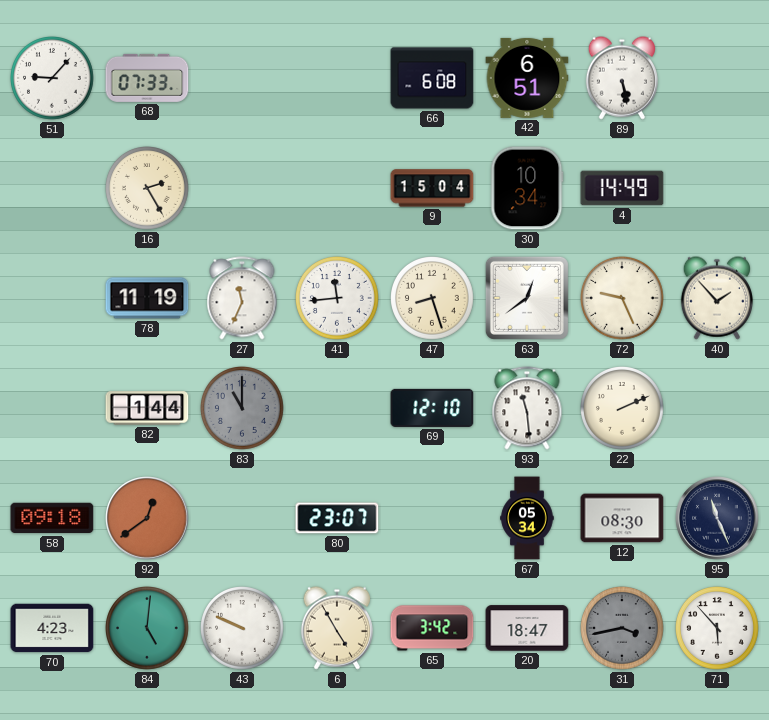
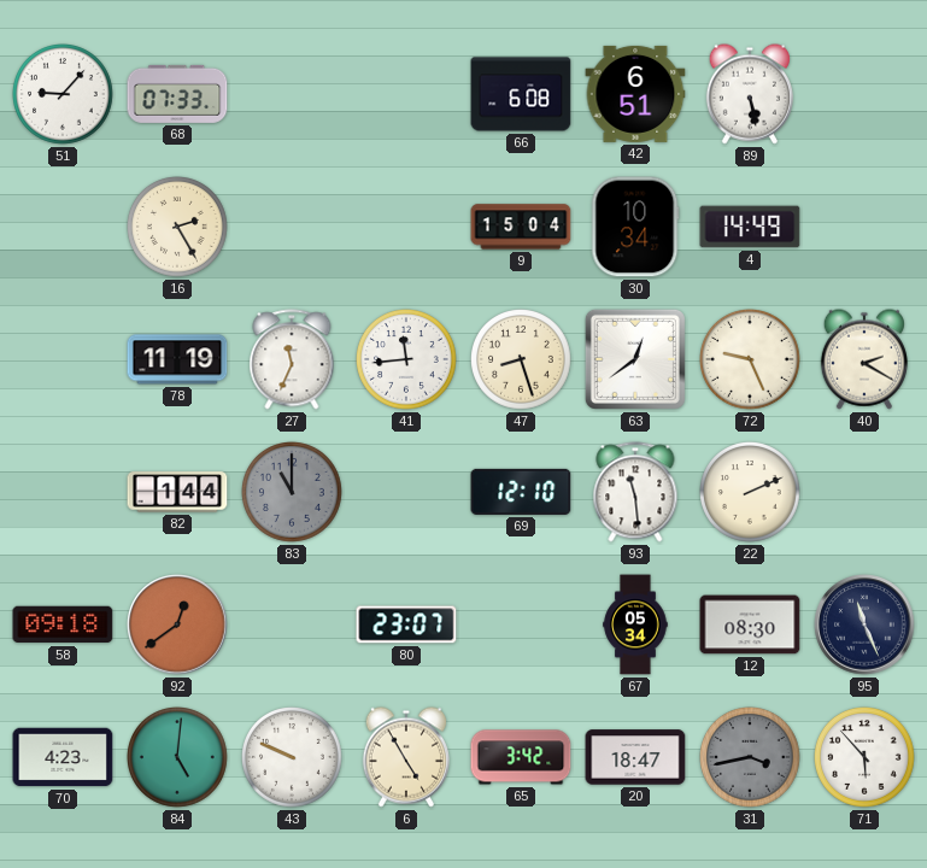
40: 1:53 -> 2:20 (864, 359)
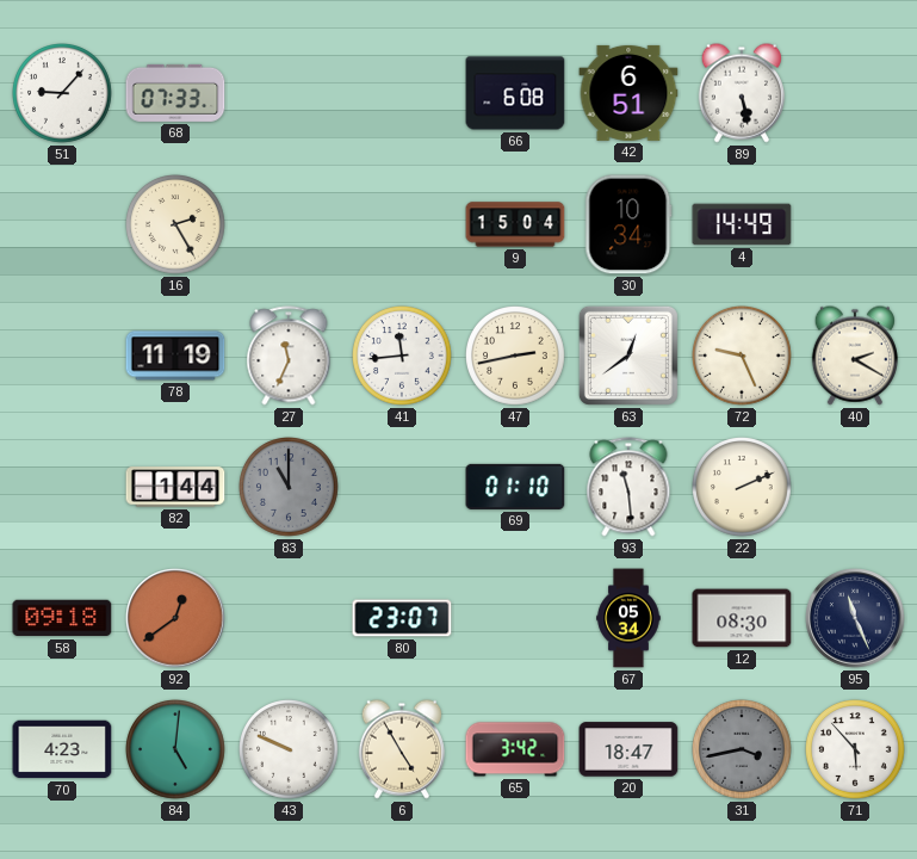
47: 8:27 -> 2:43 (516, 357)
69: 12:10 -> 01:10 (515, 487)
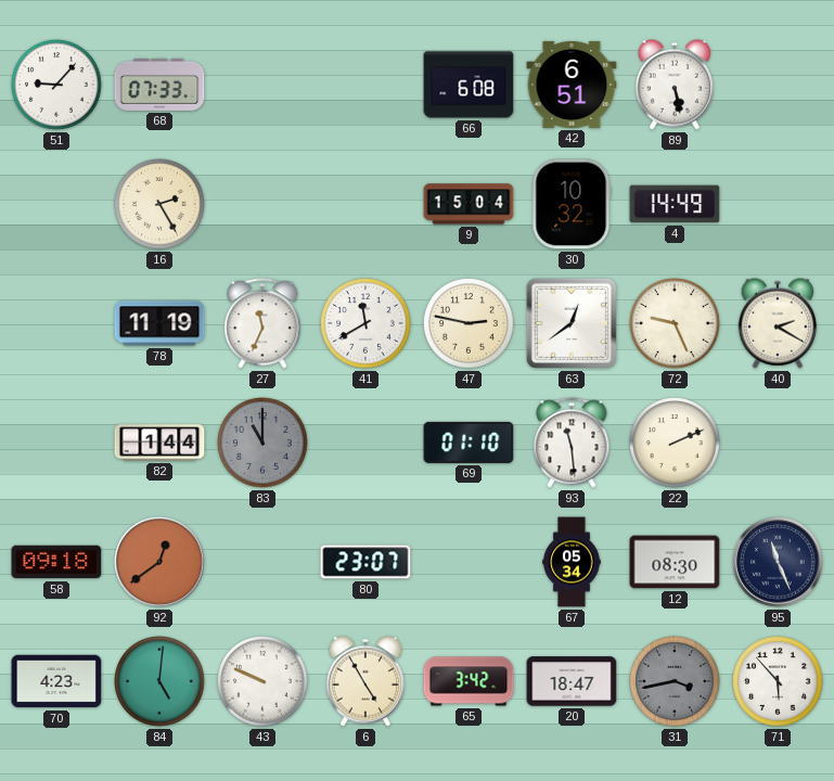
30: 10:34 -> 10:32 (572, 204)
41: 11:44 -> 11:40 (367, 324)
47: 2:43 -> 2:47 (470, 324)
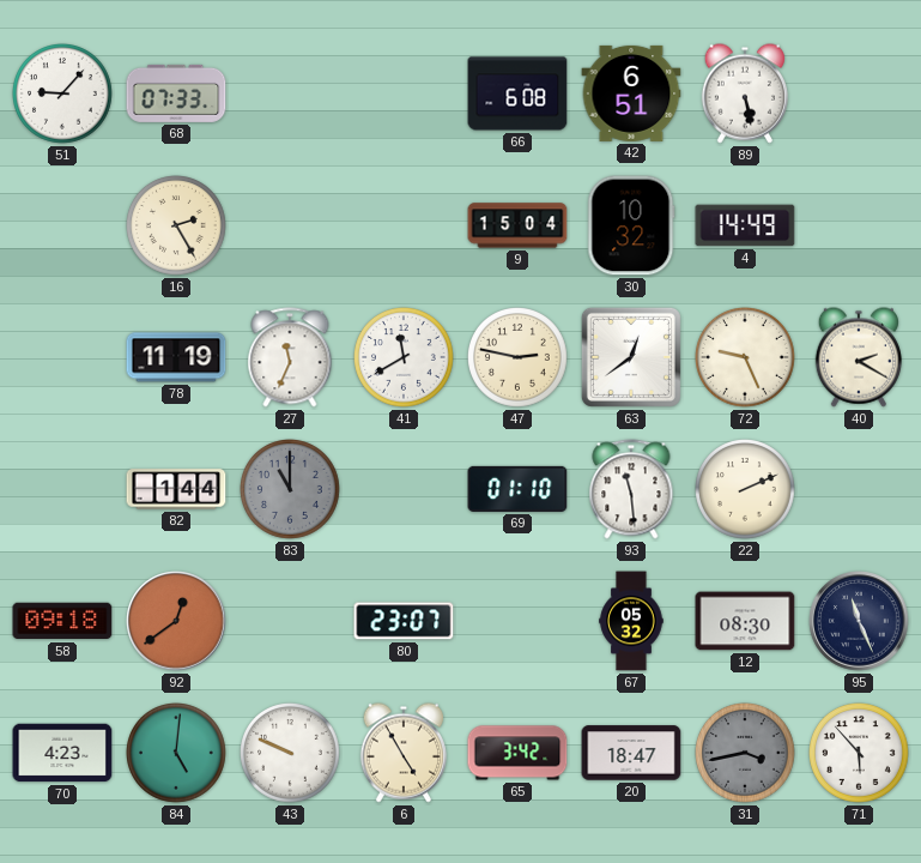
67: 05:34 -> 05:32 (631, 621)
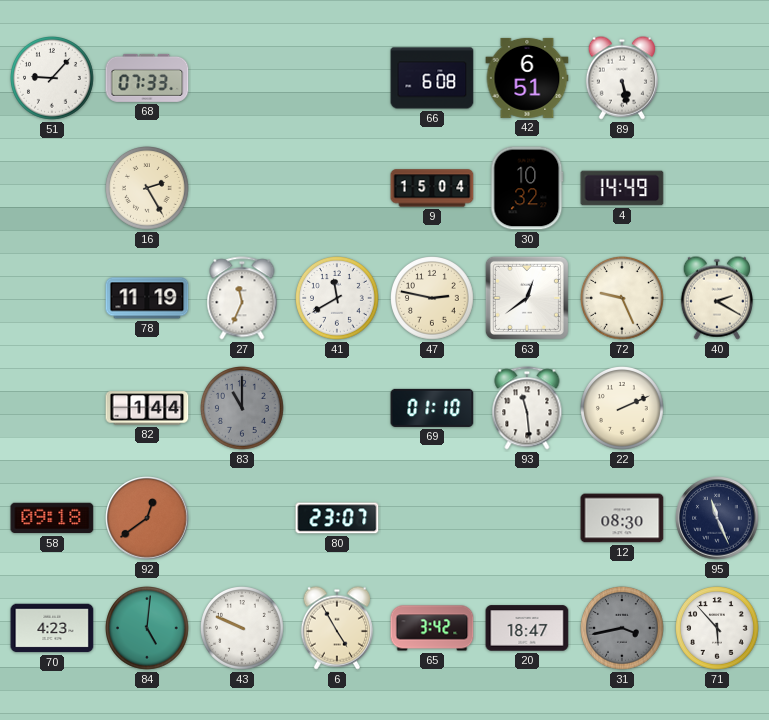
67: 05:32 -> none (631, 621)
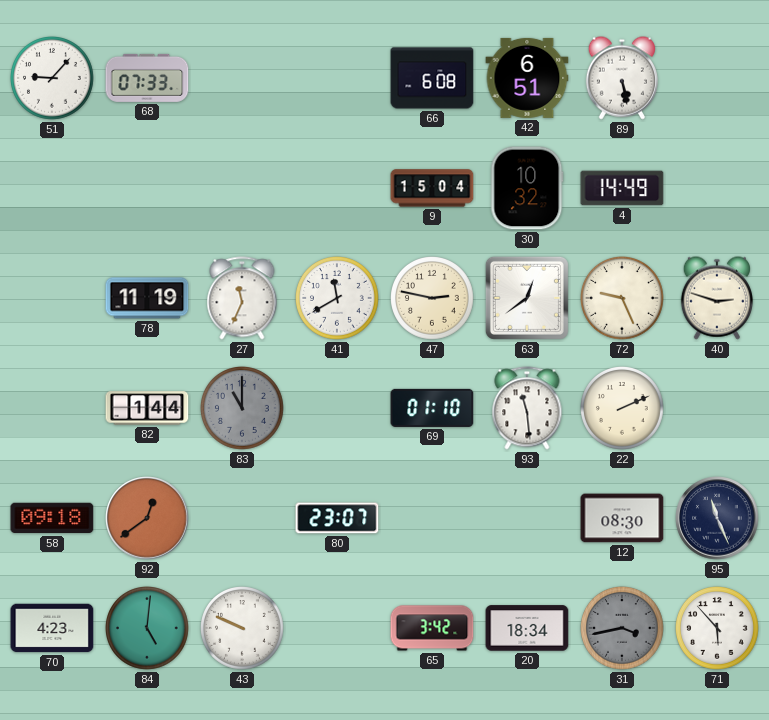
16: 2:25 -> none (148, 189)
40: 2:20 -> 2:48 (717, 298)
6: 4:55 -> none (337, 628)
20: 18:47 -> 18:34 (527, 628)
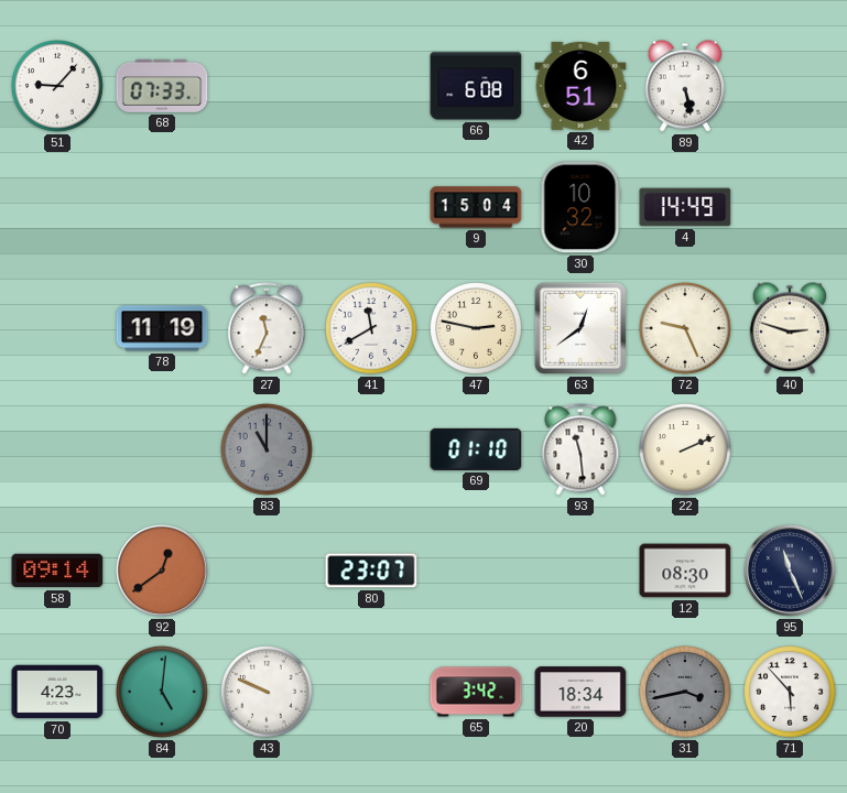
82: 1:44 -> none (147, 408)
58: 09:18 -> 09:14 (57, 571)
